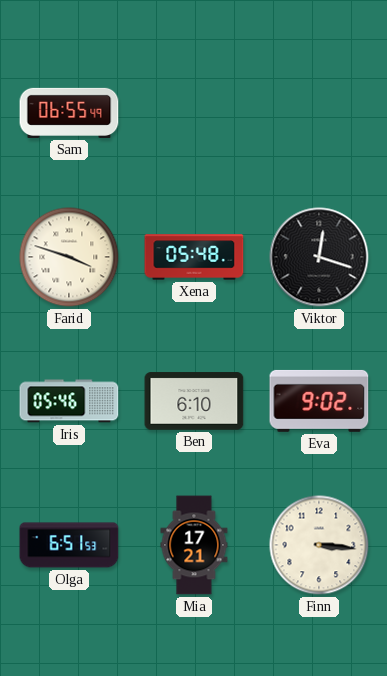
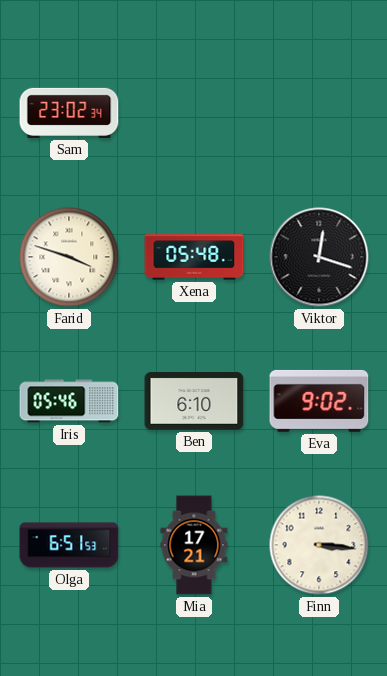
Sam: 06:55 -> 23:02 (69, 113)
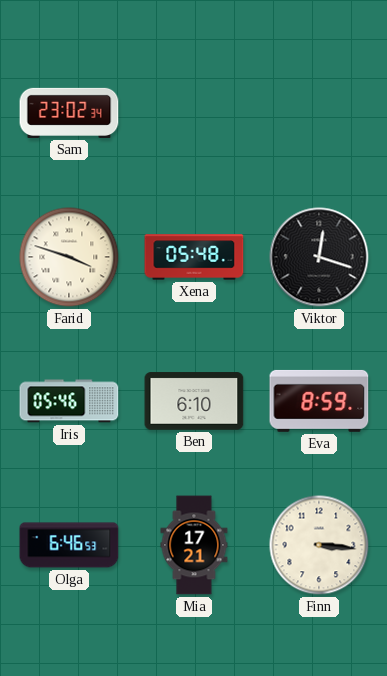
Eva: 9:02 -> 8:59 (319, 401)
Olga: 6:51 -> 6:46 (69, 545)
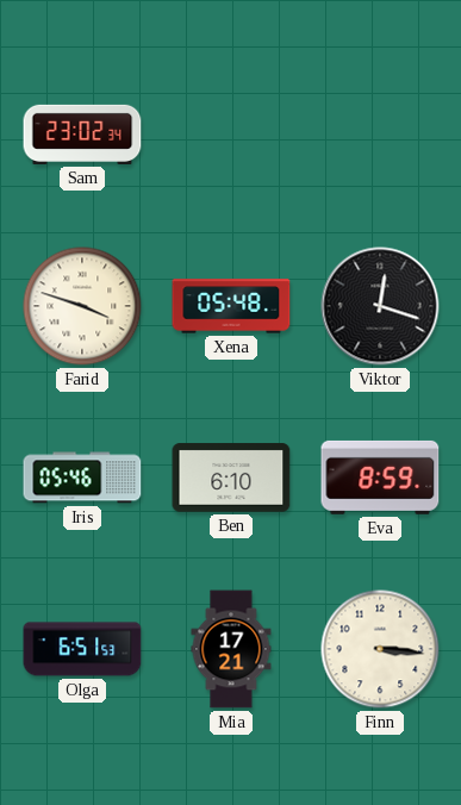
Olga: 6:46 -> 6:51 (82, 649)
